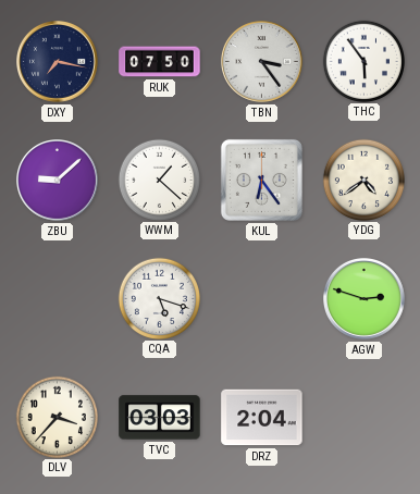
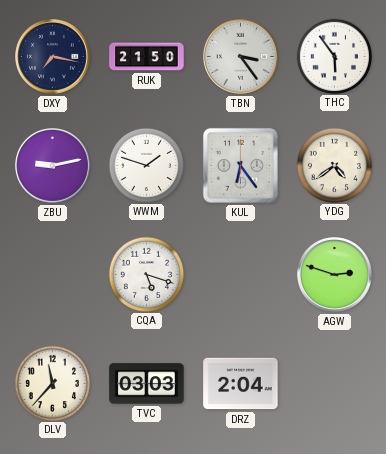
RUK: 07:50 -> 21:50 (147, 57)
ZBU: 9:08 -> 9:13 (53, 166)
WWM: 1:22 -> 1:48 (146, 165)
DLV: 3:37 -> 11:37 (52, 383)
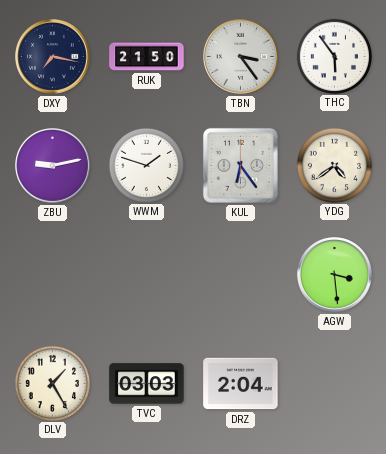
CQA: 5:18 -> none (146, 274)
AGW: 2:48 -> 3:29 (335, 275)
DLV: 11:37 -> 1:25 (52, 383)
